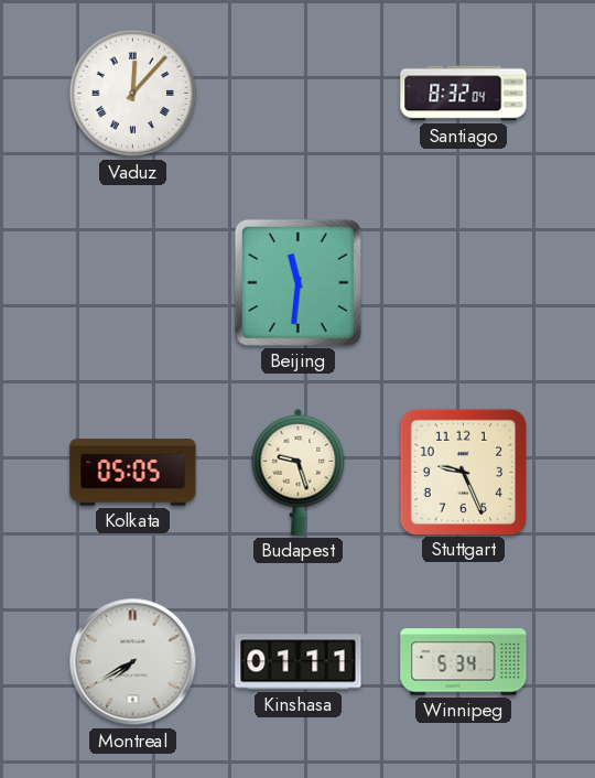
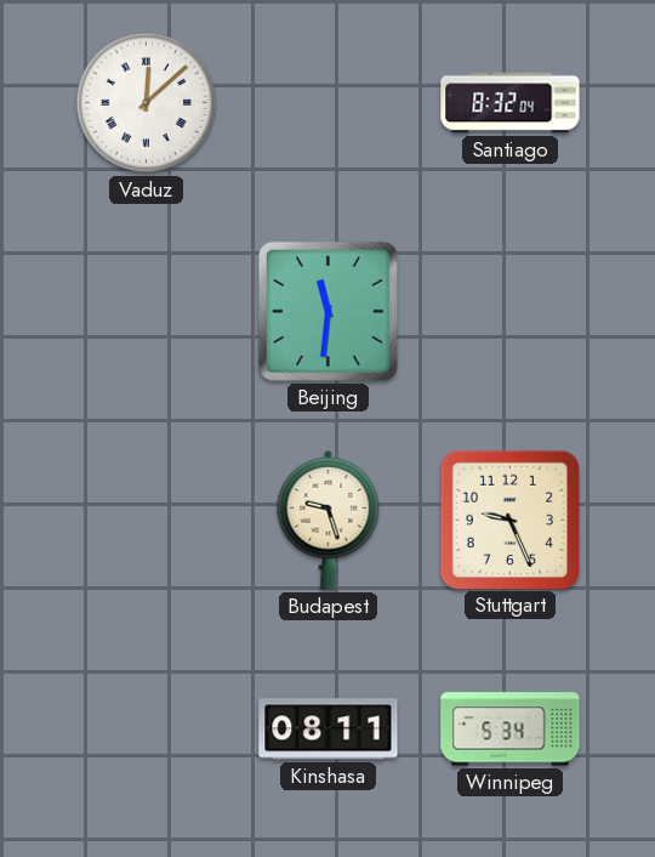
Vaduz: 12:07 -> 12:08 (147, 103)
Kolkata: 05:05 -> none (133, 473)
Montreal: 7:40 -> none (133, 662)
Kinshasa: 01:11 -> 08:11 (329, 730)
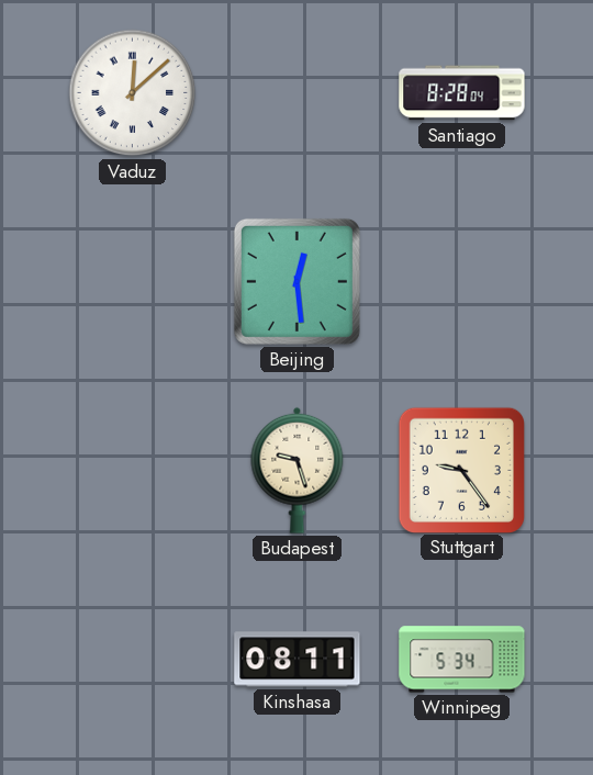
Santiago: 8:32 -> 8:28 (462, 93)
Beijing: 11:31 -> 12:29 (296, 281)
Stuttgart: 9:26 -> 9:24 (461, 470)
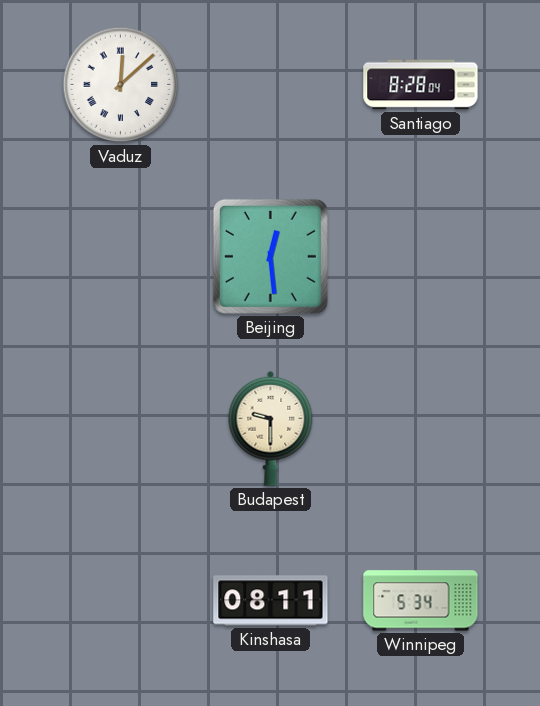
Budapest: 9:27 -> 9:30 (271, 428)
Stuttgart: 9:24 -> none (461, 470)
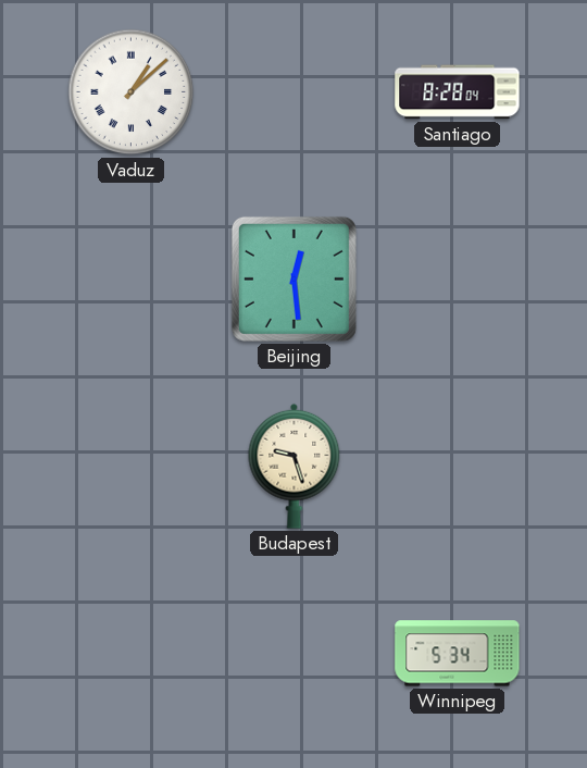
Vaduz: 12:08 -> 1:08 (132, 92)
Budapest: 9:30 -> 9:27 (295, 466)
Kinshasa: 08:11 -> none (271, 601)
